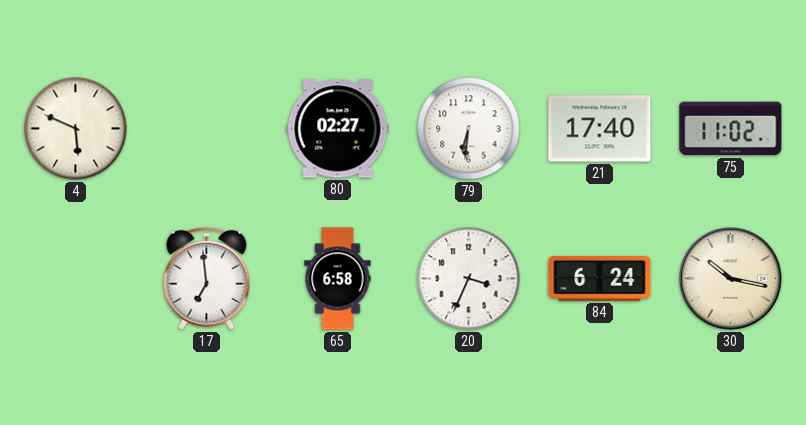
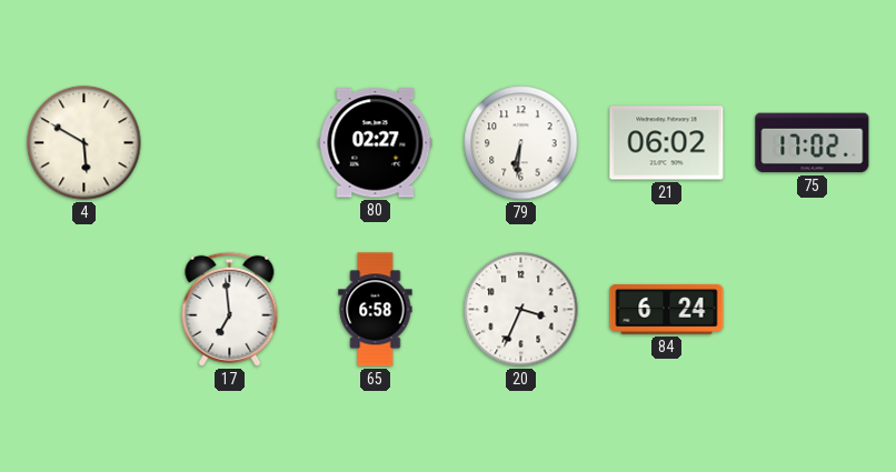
4: 5:49 -> 5:50 (84, 143)
21: 17:40 -> 06:02 (667, 143)
75: 11:02 -> 17:02 (813, 143)
30: 10:17 -> none (731, 279)
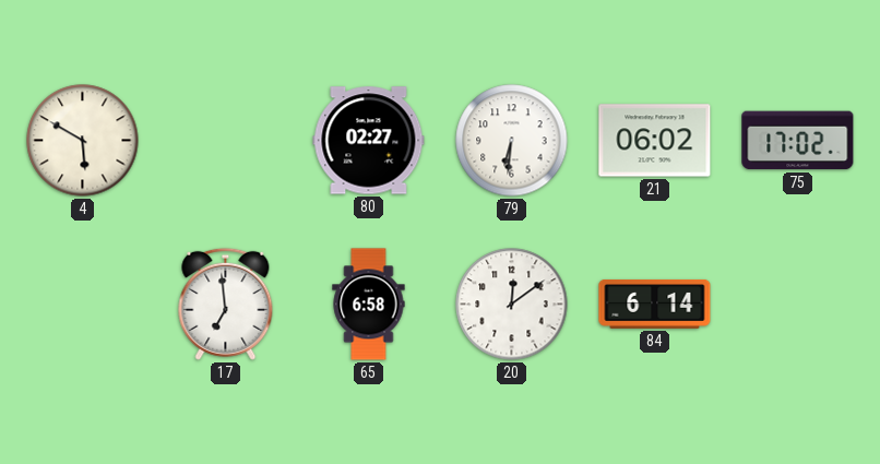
20: 3:34 -> 12:09 (512, 305)
84: 6:24 -> 6:14 (655, 304)
